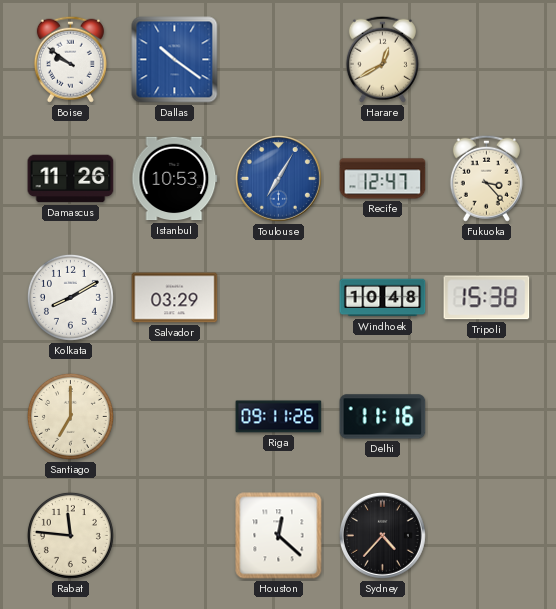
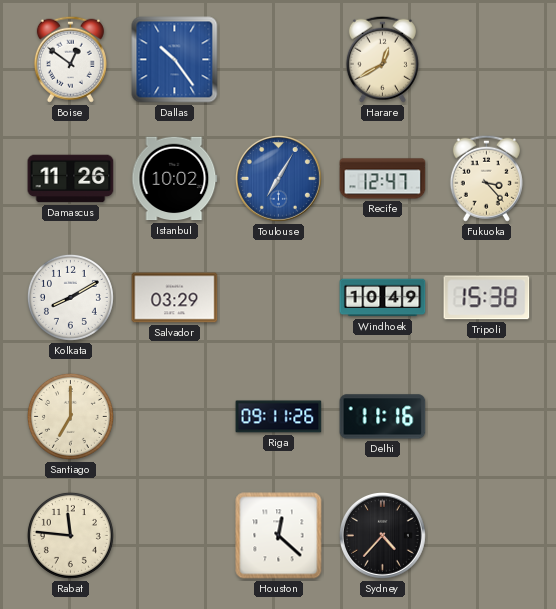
Boise: 9:51 -> 12:51 (70, 59)
Dallas: 10:21 -> 10:24 (175, 60)
Istanbul: 10:53 -> 10:02 (175, 179)
Windhoek: 10:48 -> 10:49 (383, 298)
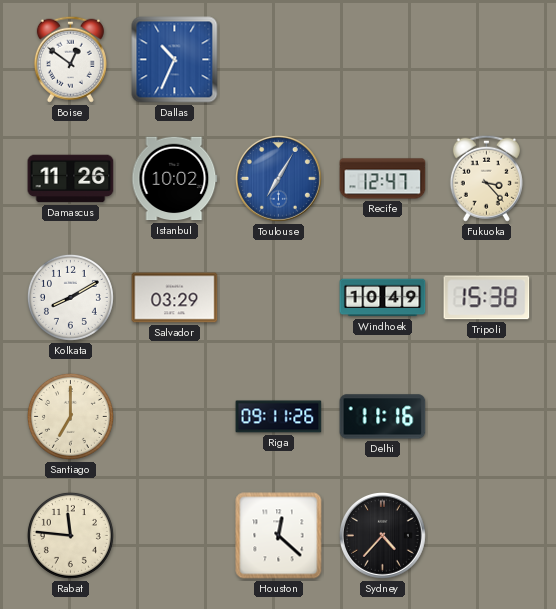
Dallas: 10:24 -> 10:34 (175, 60)
Harare: 12:40 -> none (382, 59)
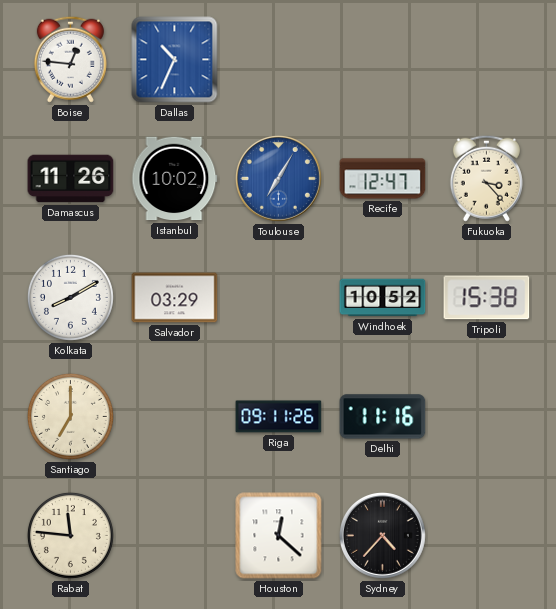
Boise: 12:51 -> 12:46 (70, 59)
Windhoek: 10:49 -> 10:52 (383, 298)
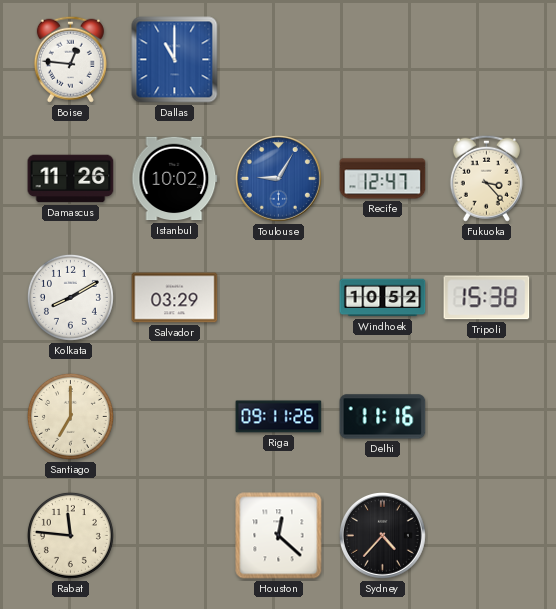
Dallas: 10:34 -> 11:00 (175, 60)
Toulouse: 7:05 -> 9:05 (278, 178)
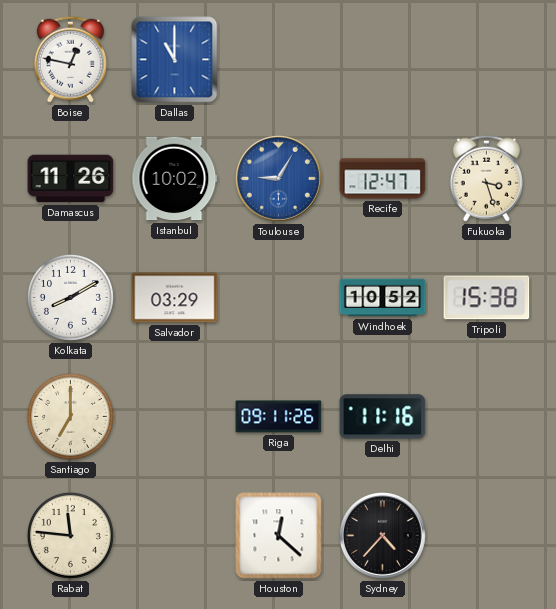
Boise: 12:46 -> 12:47 (70, 59)
Fukuoka: 3:23 -> 3:27 (486, 178)
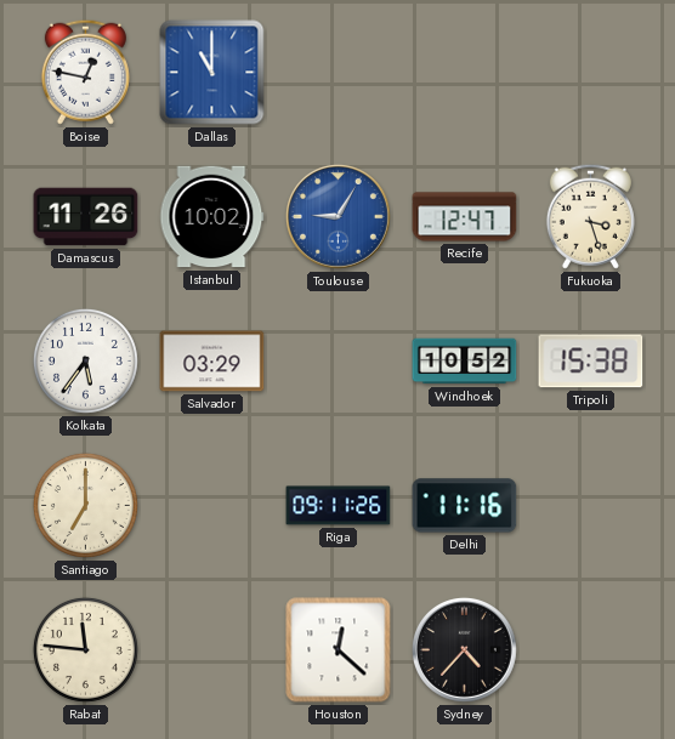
Kolkata: 8:10 -> 5:36 (85, 360)
